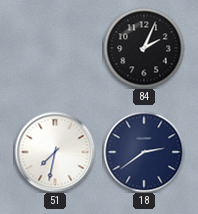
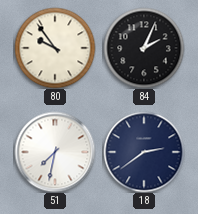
80: none -> 9:54 (55, 48)
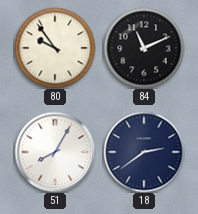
84: 2:04 -> 11:11 (144, 48)
51: 7:32 -> 8:05 (55, 152)
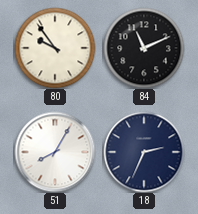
18: 2:39 -> 2:34 (144, 152)
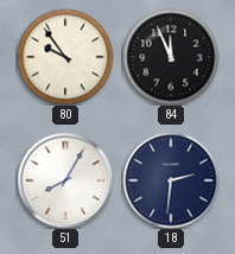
84: 11:11 -> 11:56 (171, 57)
18: 2:34 -> 2:31 (171, 180)
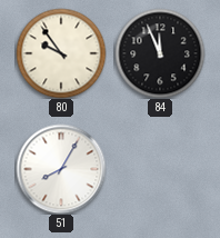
18: 2:31 -> none (171, 180)
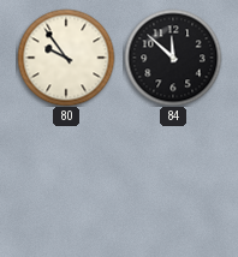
84: 11:56 -> 11:52 (173, 58)
51: 8:05 -> none (61, 169)
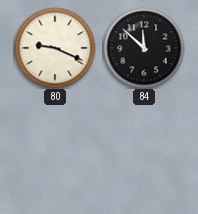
80: 9:54 -> 9:19 (55, 48)
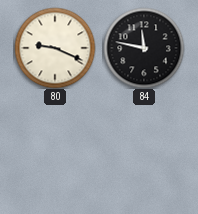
84: 11:52 -> 11:47 (144, 48)
